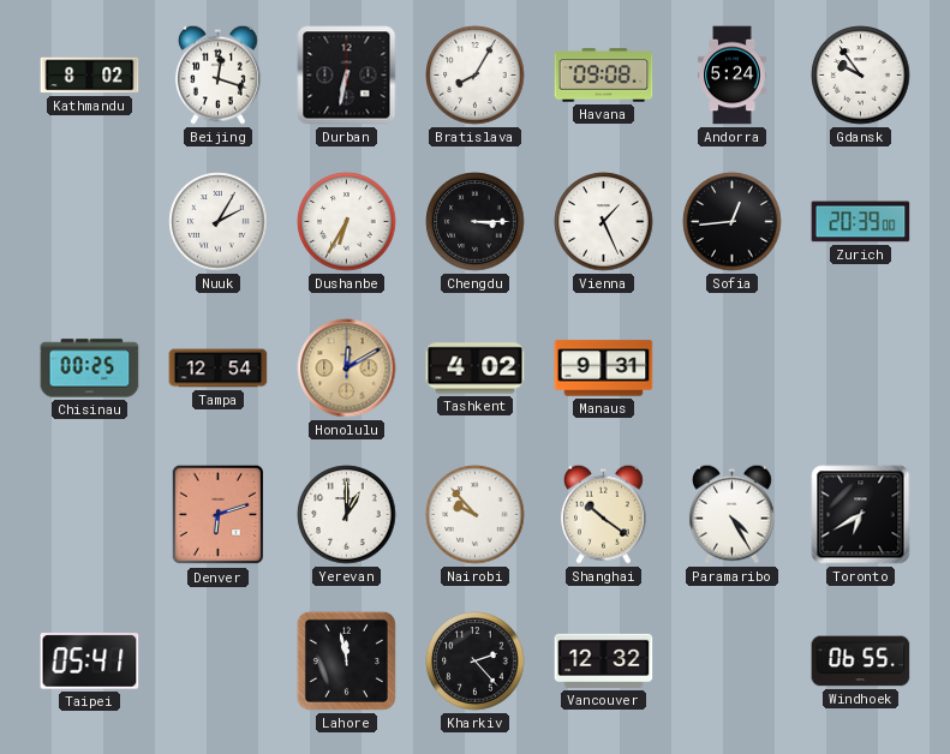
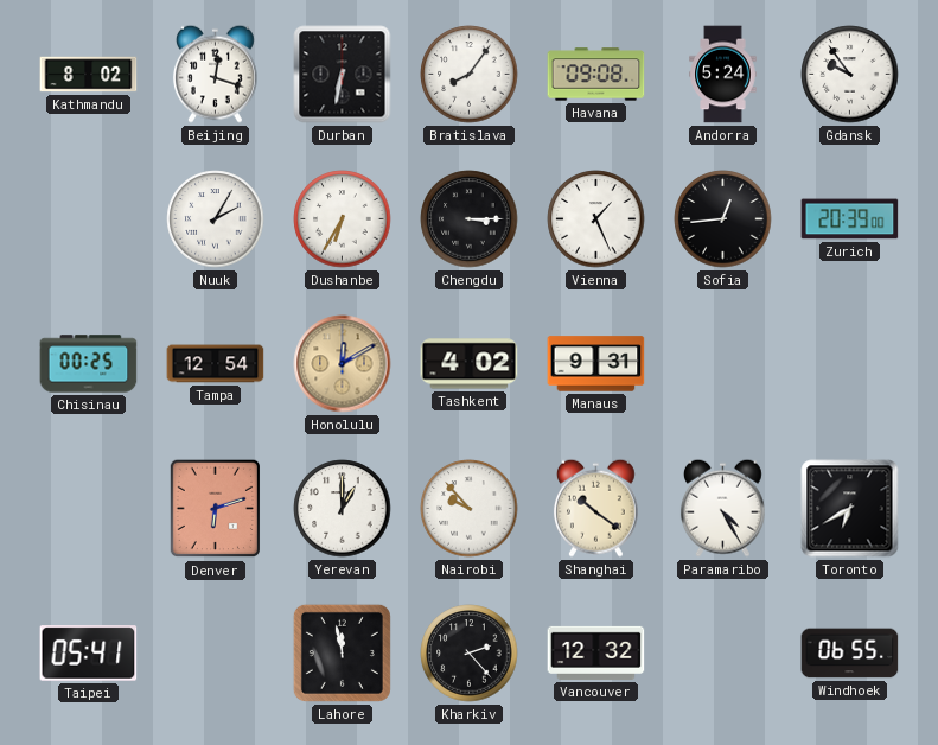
Bratislava: 8:05 -> 8:06 (470, 75)
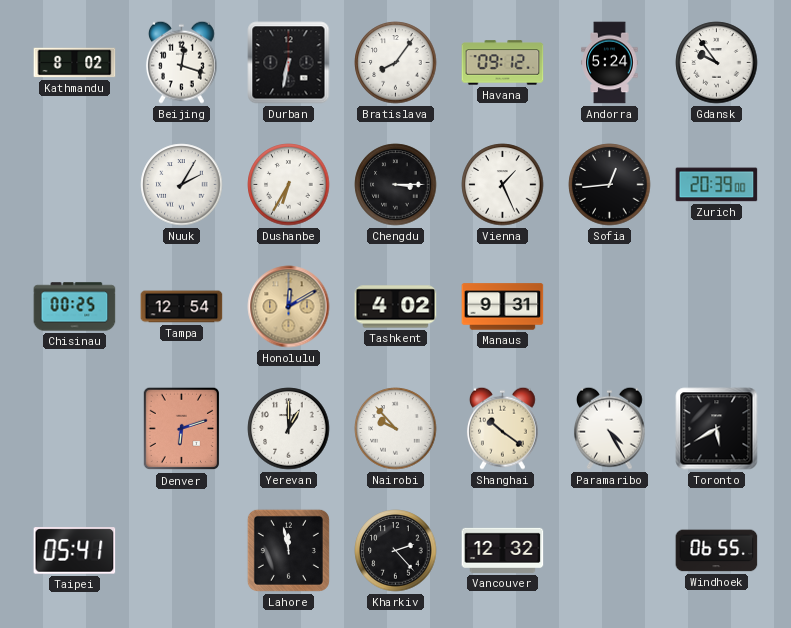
Havana: 09:08 -> 09:12 (503, 63)
Toronto: 6:40 -> 5:40 (717, 429)
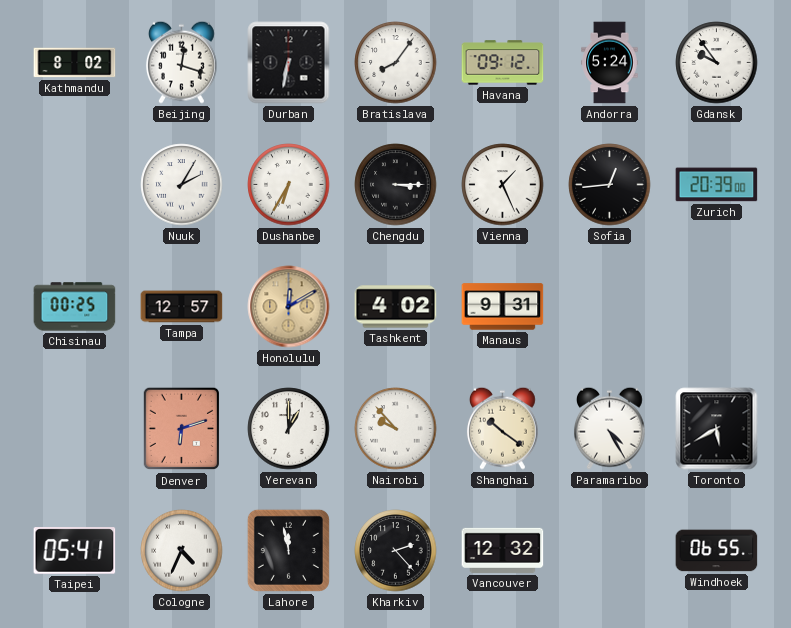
Tampa: 12:54 -> 12:57 (182, 307)
Cologne: none -> 4:34 (182, 551)
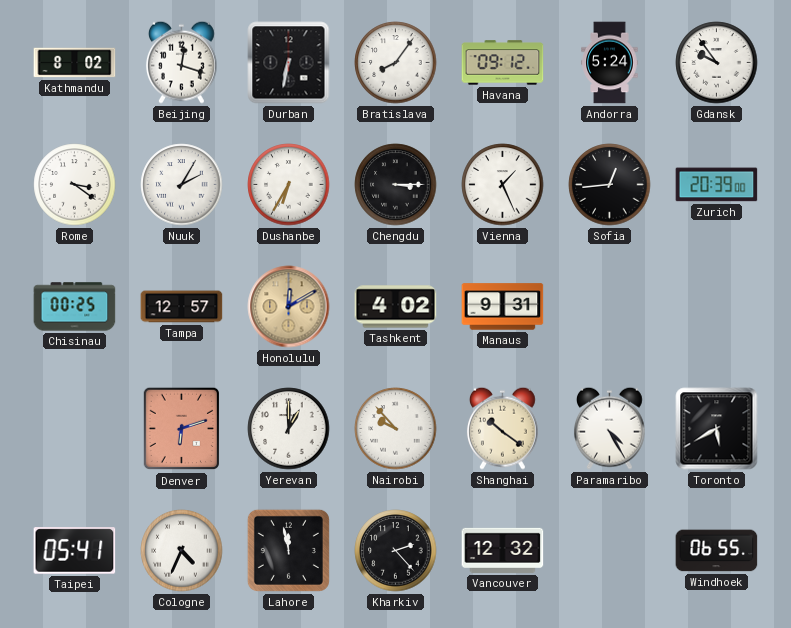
Rome: none -> 3:21 (75, 185)
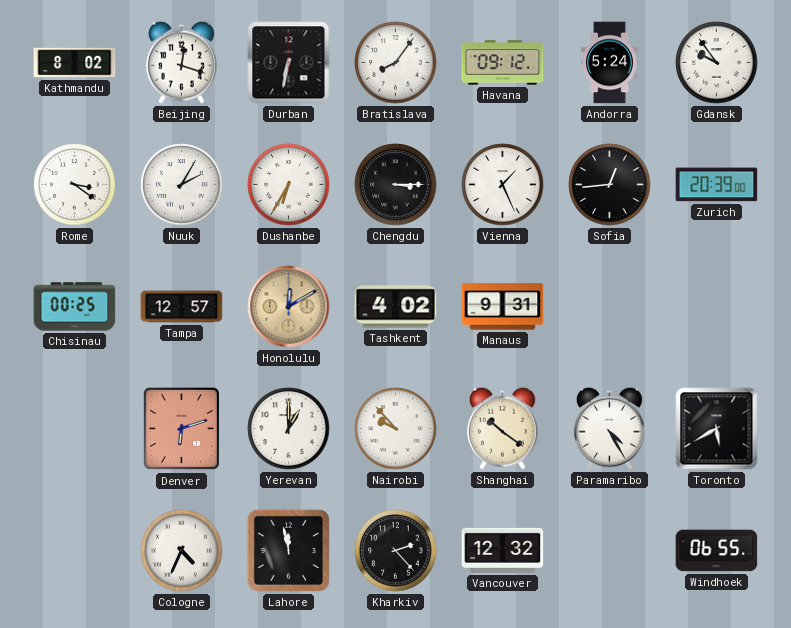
Taipei: 05:41 -> none (75, 551)
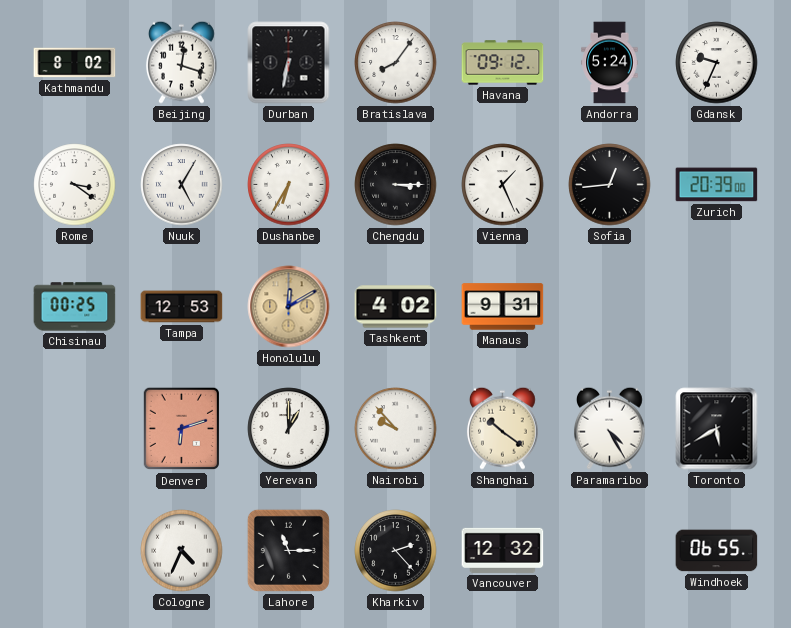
Gdansk: 9:54 -> 9:34 (717, 63)
Nuuk: 2:05 -> 5:05 (182, 185)
Tampa: 12:57 -> 12:53 (182, 307)
Lahore: 11:58 -> 11:15 (288, 550)
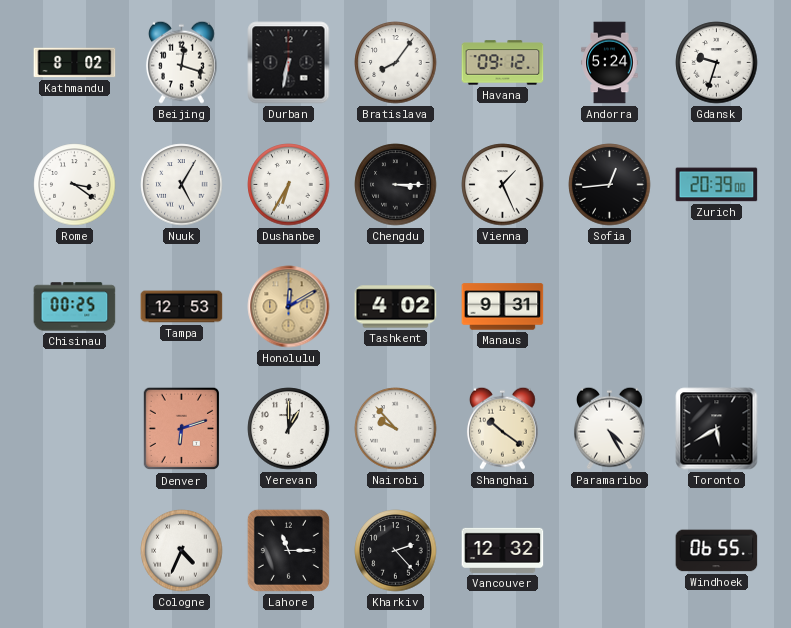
Gdansk: 9:34 -> 9:33 (717, 63)
